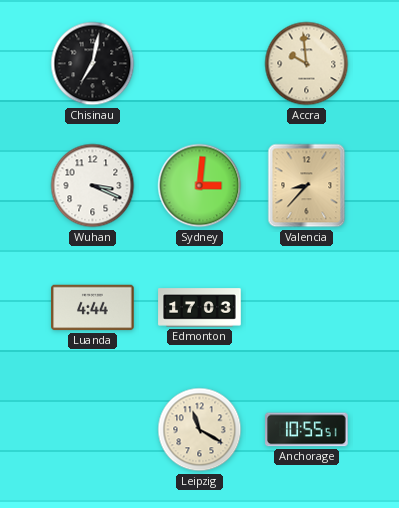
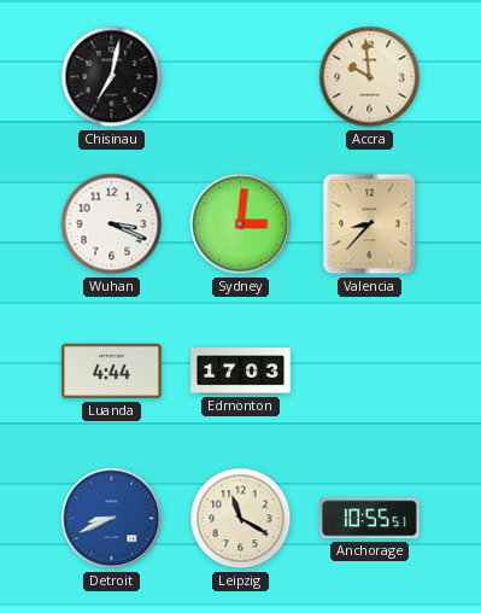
Detroit: none -> 8:41 (112, 519)
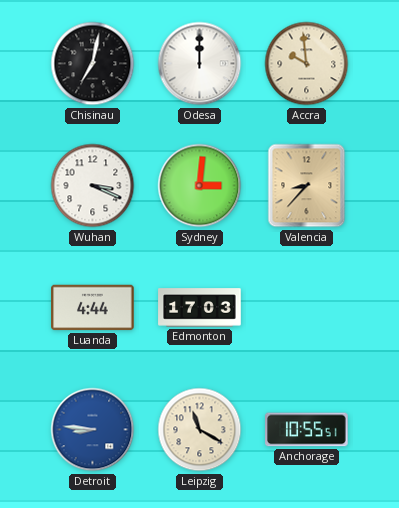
Odesa: none -> 12:00 (200, 64)
Detroit: 8:41 -> 8:46 (93, 430)
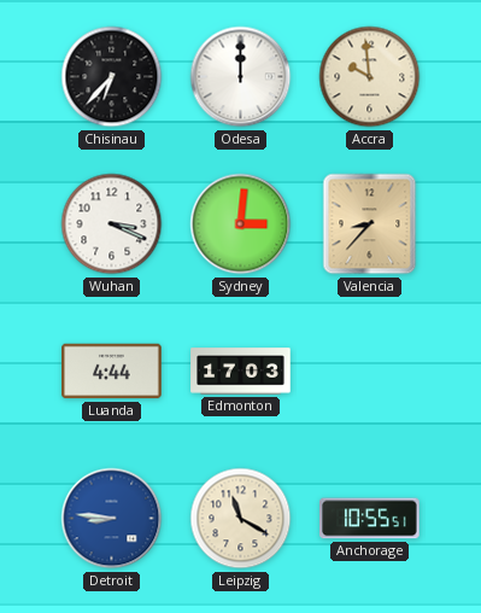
Chisinau: 7:02 -> 6:37 (112, 77)
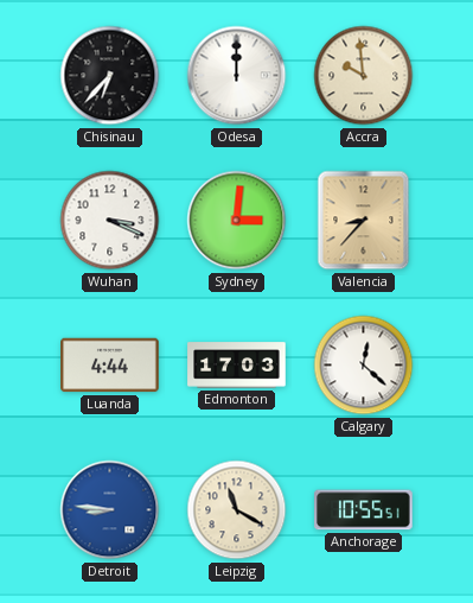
Calgary: none -> 12:22 (364, 366)
